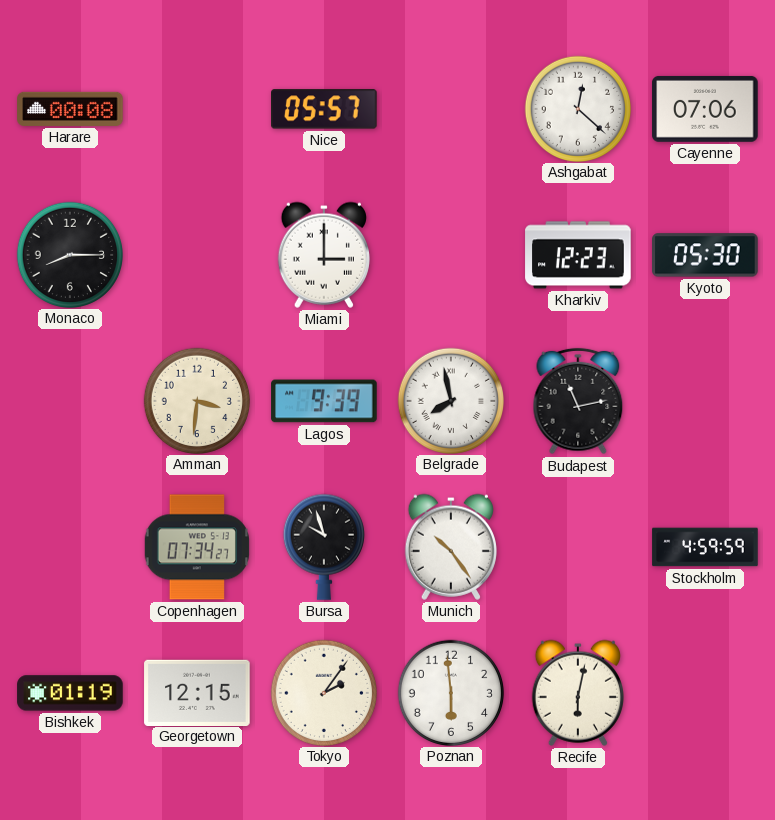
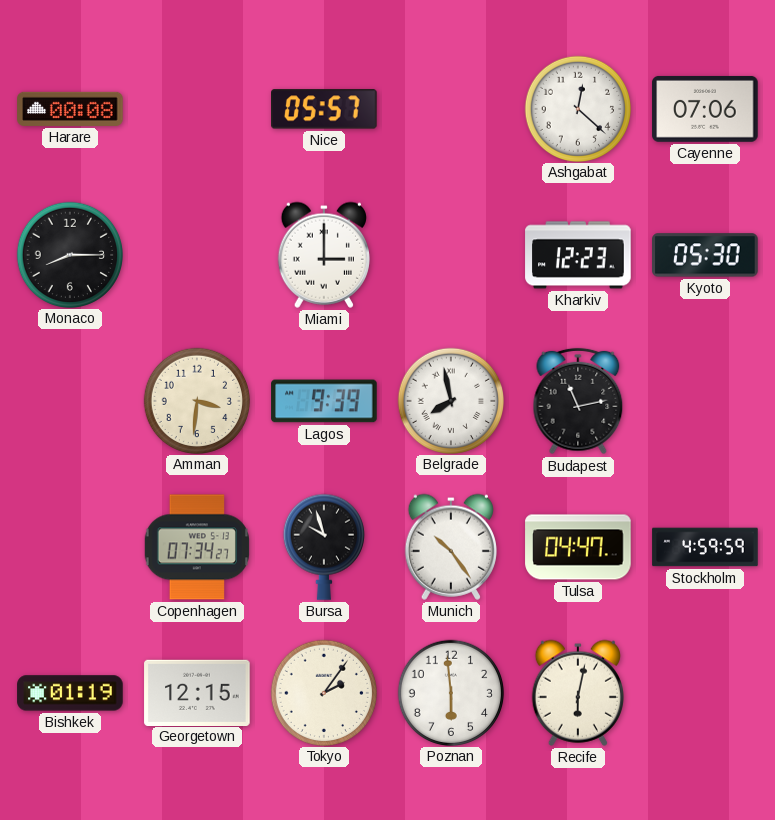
Tulsa: none -> 04:47 (578, 547)
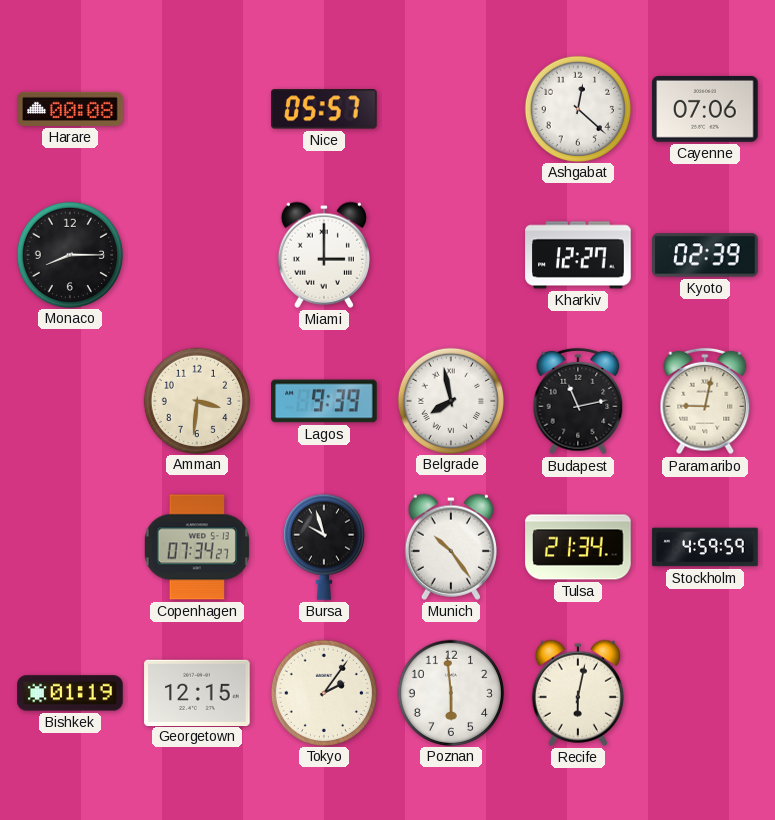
Kharkiv: 12:23 -> 12:27 (578, 255)
Kyoto: 05:30 -> 02:39 (705, 255)
Paramaribo: none -> 9:02 (705, 401)
Tulsa: 04:47 -> 21:34 (578, 547)
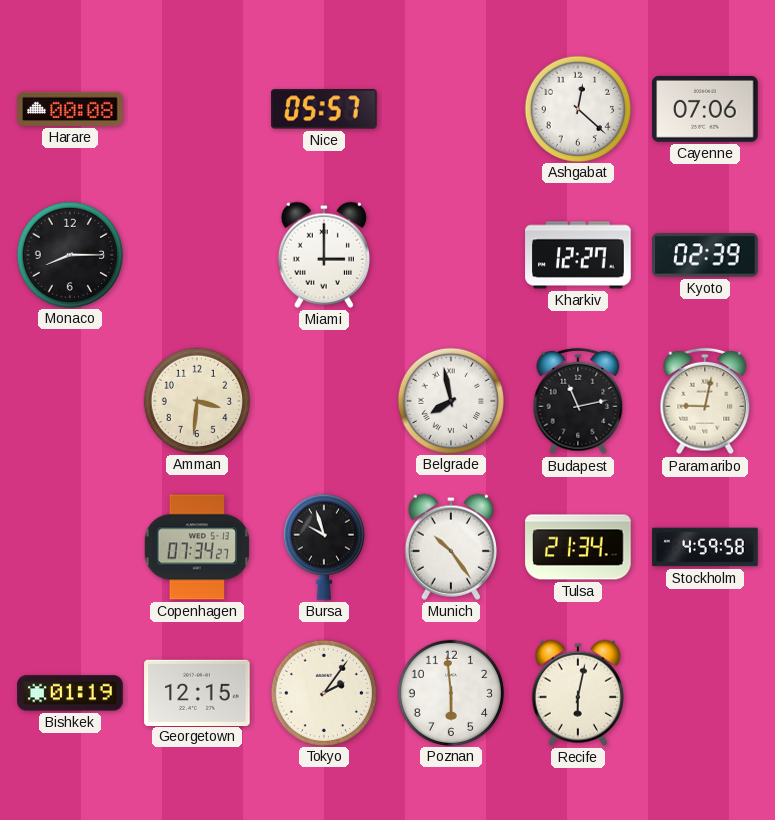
Lagos: 9:39 -> none (324, 401)
Stockholm: 4:59:59 -> 4:59:58 (705, 547)
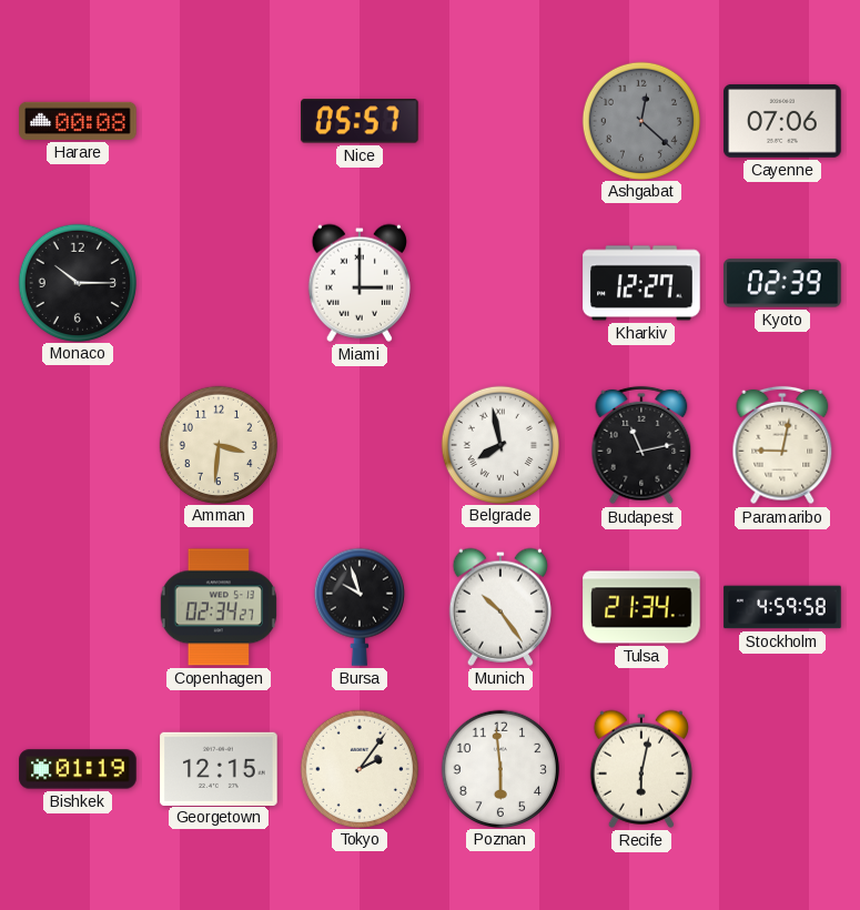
Ashgabat dial: white -> grey (640, 120)
Monaco: 8:15 -> 10:15 (77, 282)
Copenhagen: 07:34 -> 02:34 (217, 607)
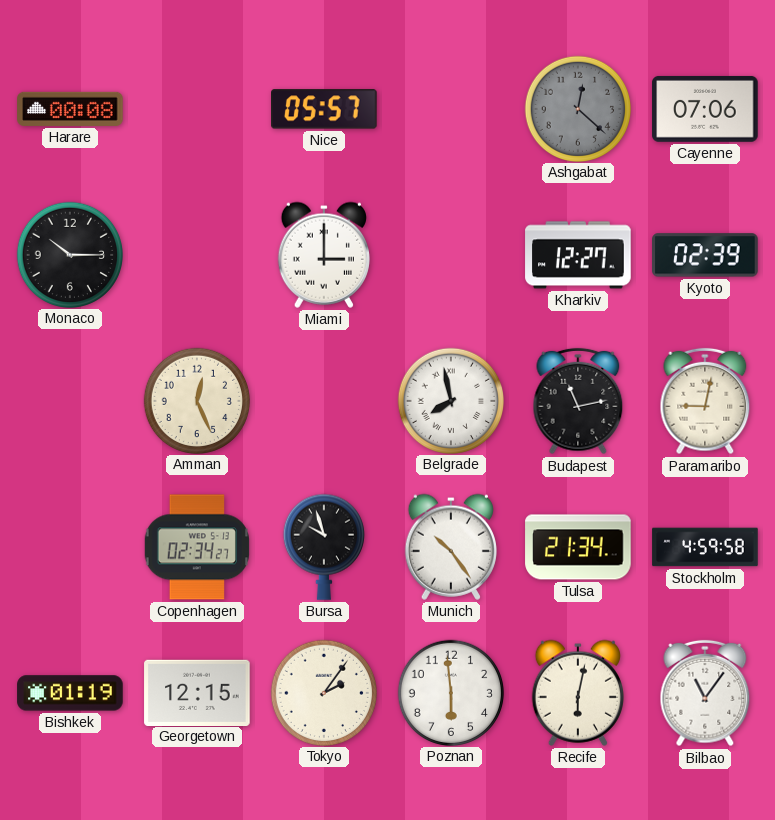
Amman: 3:31 -> 12:26 (196, 400)
Bilbao: none -> 11:06 (705, 693)
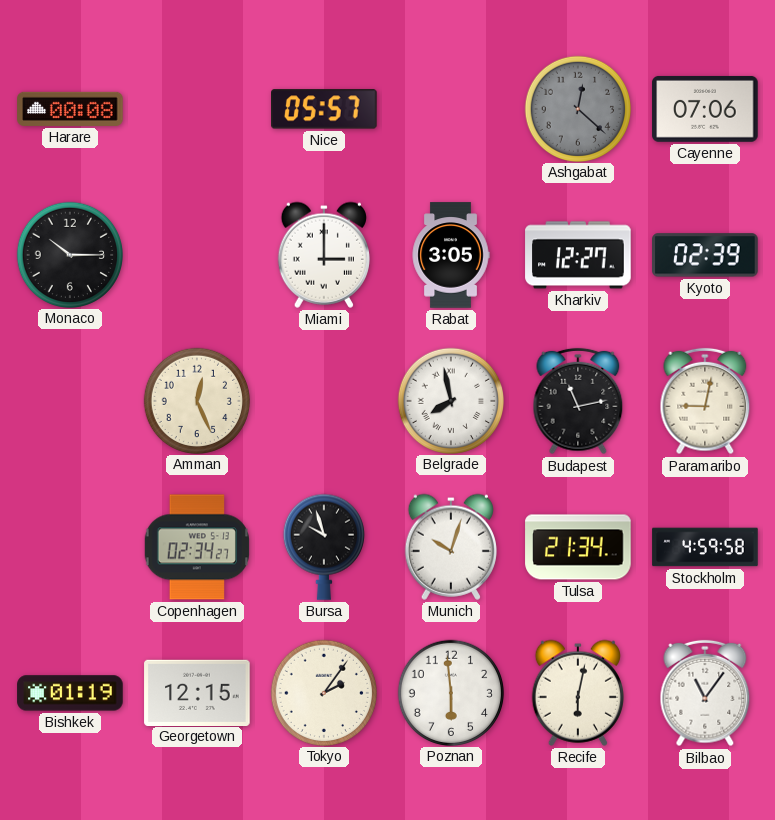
Rabat: none -> 3:05 (451, 255)
Munich: 10:24 -> 10:03 (451, 547)
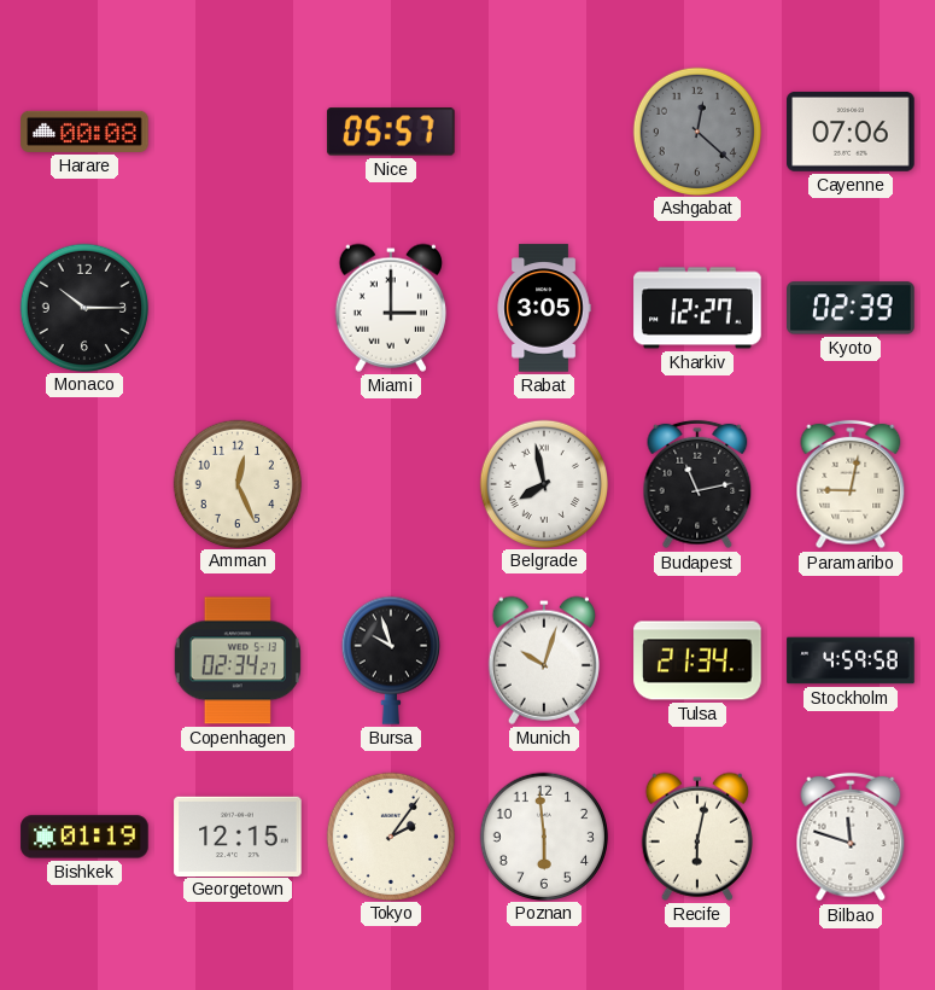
Bilbao: 11:06 -> 11:48 (851, 837)
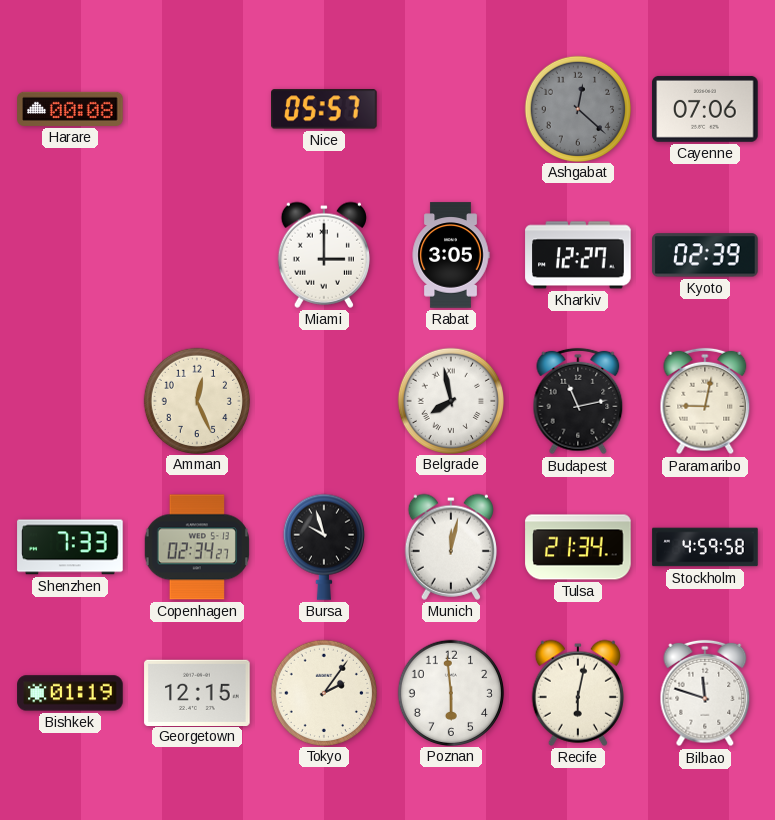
Monaco: 10:15 -> none (83, 307)
Shenzhen: none -> 7:33 (70, 547)
Munich: 10:03 -> 12:02 (451, 547)
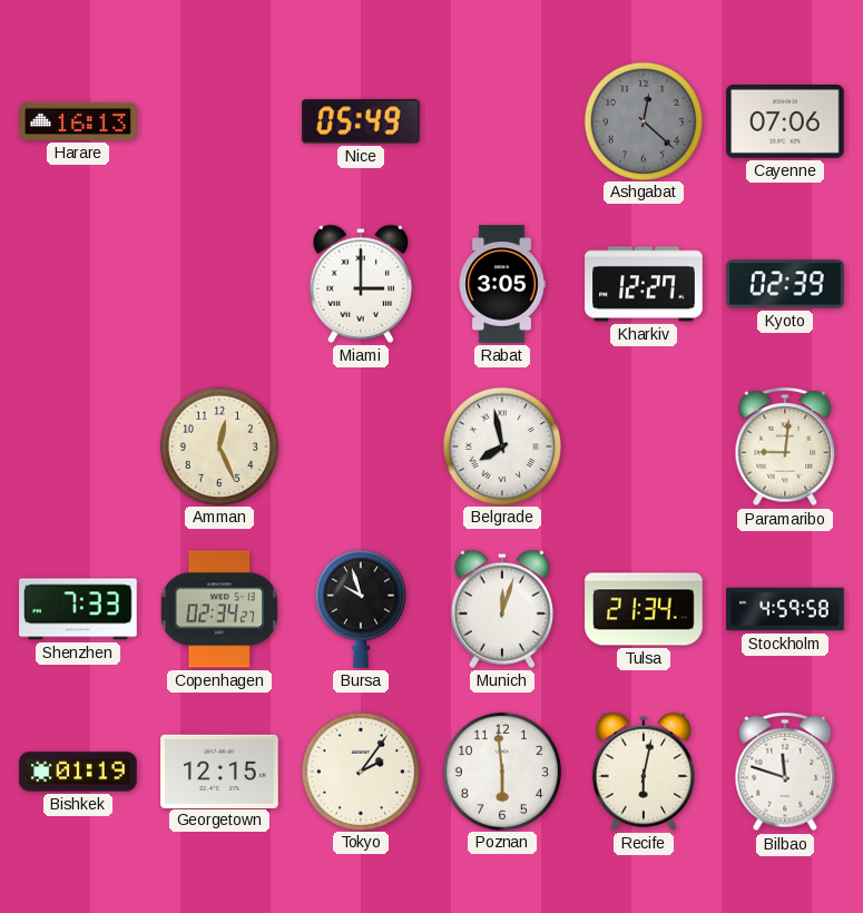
Harare: 00:08 -> 16:13 (78, 121)
Nice: 05:57 -> 05:49 (362, 121)
Budapest: 11:13 -> none (578, 401)
Paramaribo: 9:02 -> 9:01 (785, 446)
Munich: 12:02 -> 12:03 (502, 609)
